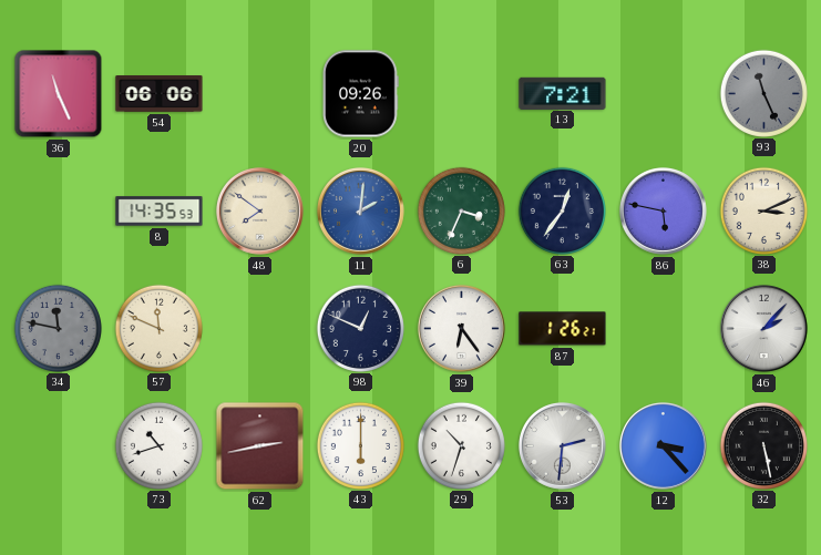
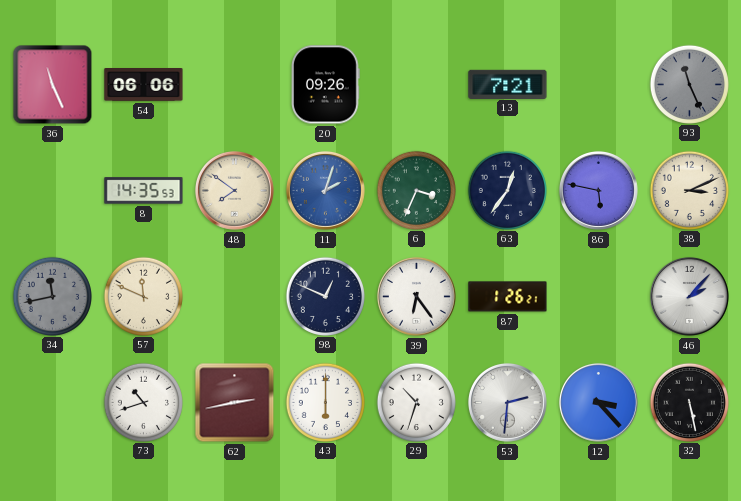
11: 2:01 -> 2:03 (325, 190)
34: 11:47 -> 11:43 (52, 296)
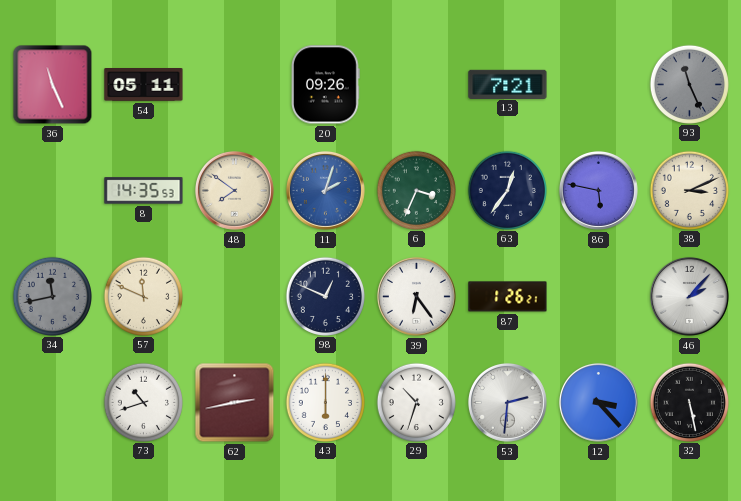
54: 06:06 -> 05:11 (144, 85)
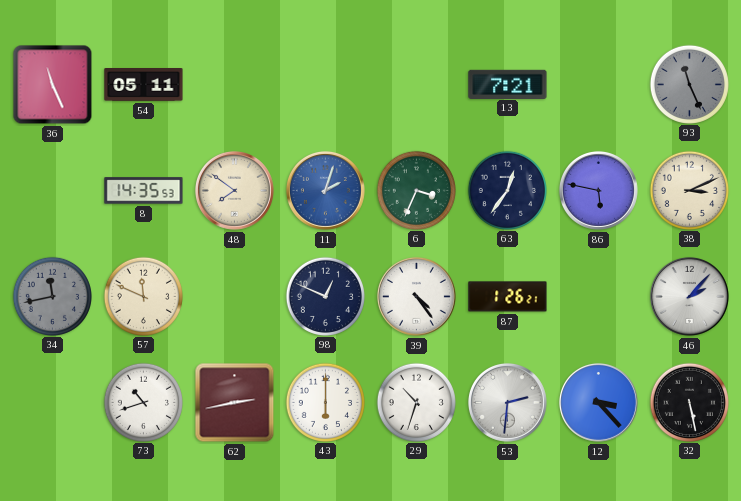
20: 09:26 -> none (326, 85)
39: 6:24 -> 4:24 (416, 296)
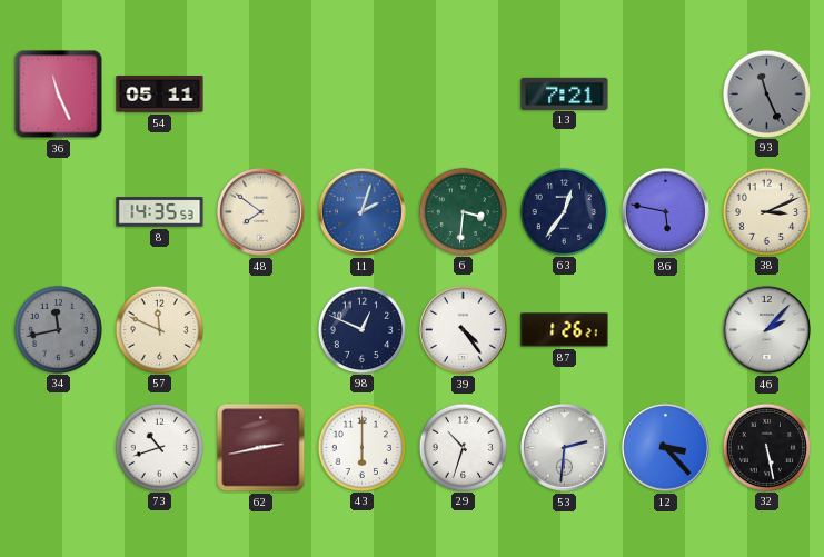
6: 3:34 -> 3:31 (463, 211)
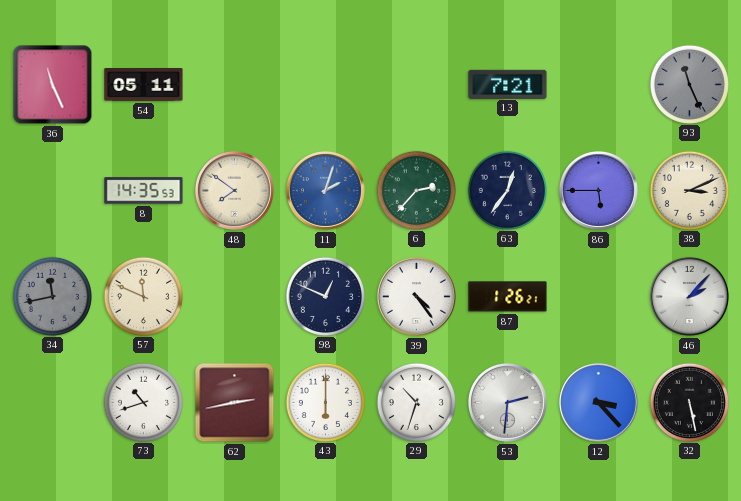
6: 3:31 -> 2:37 (416, 190)
86: 5:47 -> 5:45 (598, 190)
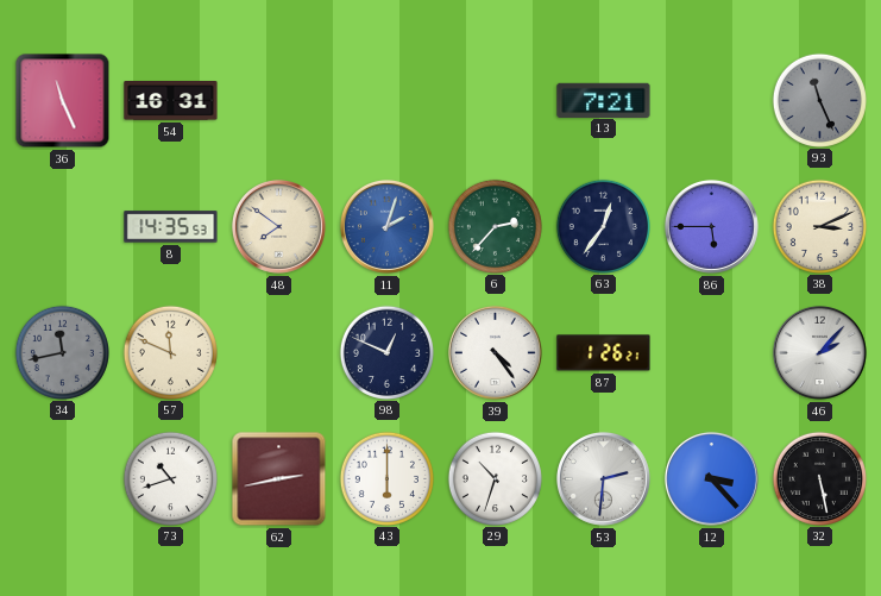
54: 05:11 -> 16:31 (171, 101)
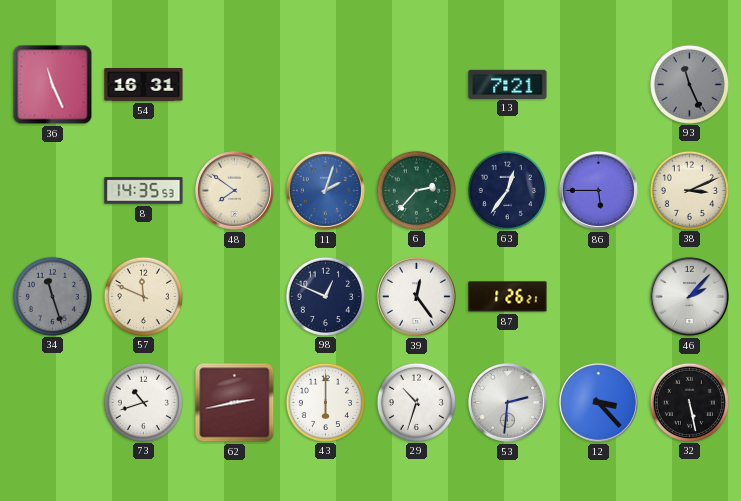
34: 11:43 -> 11:27 (52, 296)
39: 4:24 -> 12:24 (416, 296)
